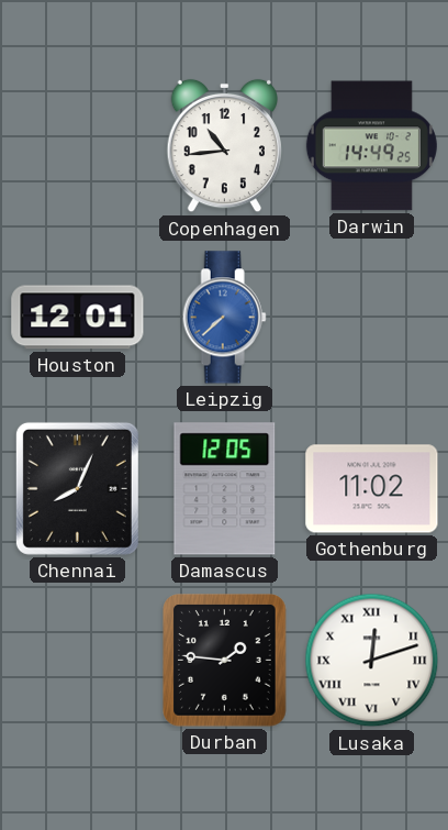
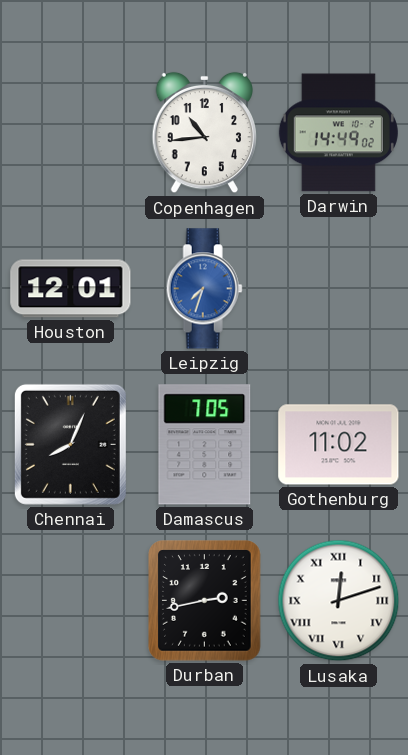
Darwin: 14:49:25 -> 14:49:02 (338, 133)
Leipzig: 7:38 -> 7:33 (204, 289)
Damascus: 12:05 -> 7:05 (205, 445)
Durban: 1:46 -> 2:43 (205, 601)
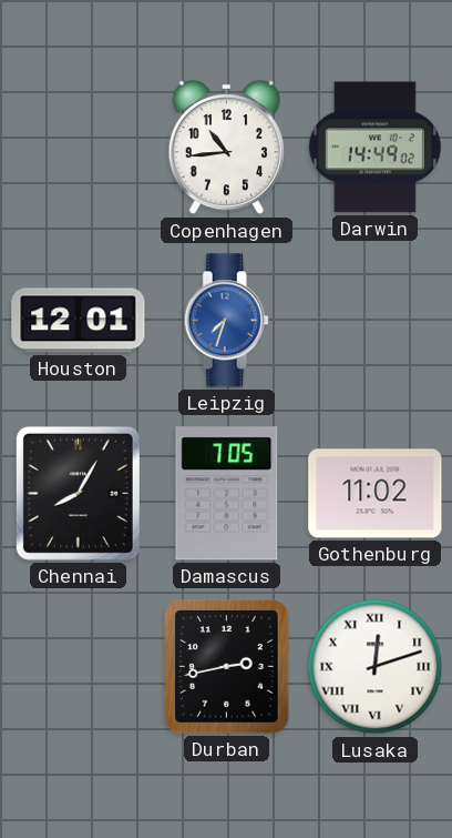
Chennai: 8:04 -> 8:05 (78, 493)
